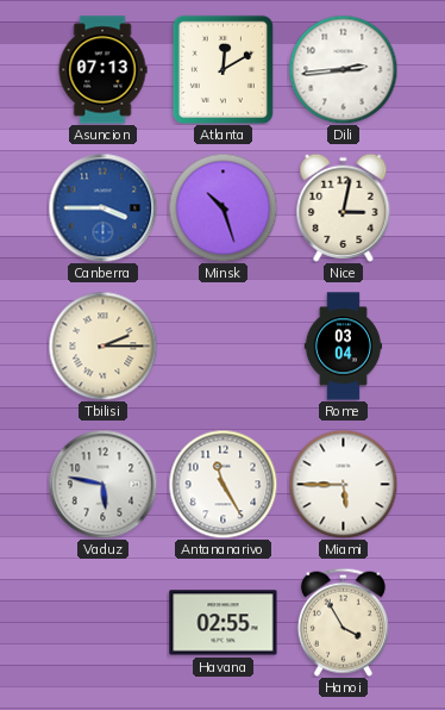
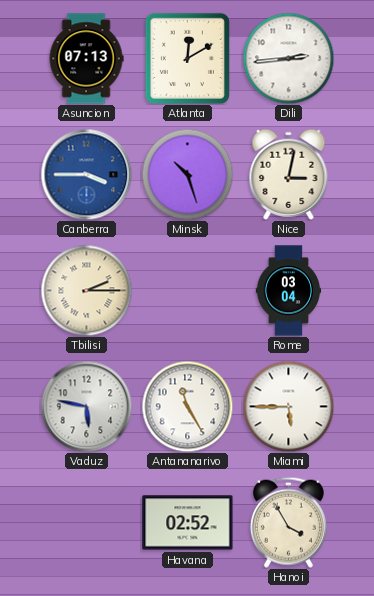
Havana: 02:55 -> 02:52 (188, 523)
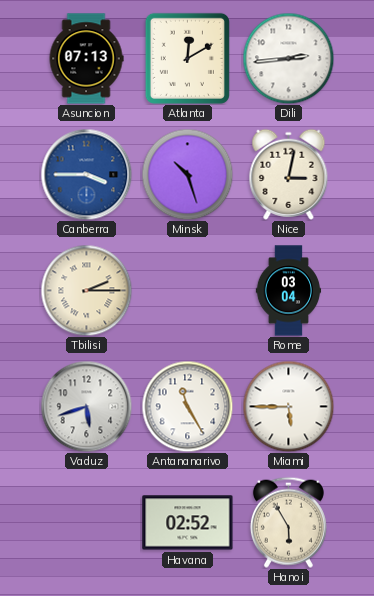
Vaduz: 5:47 -> 5:42 (86, 406)
Hanoi: 3:55 -> 5:55 (288, 522)
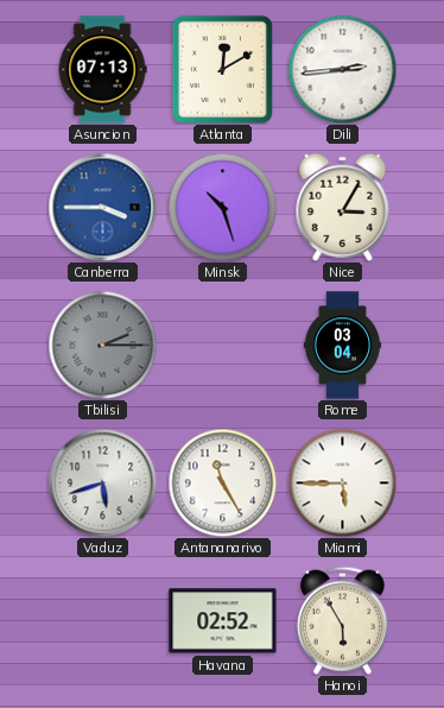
Nice: 3:02 -> 3:05 (343, 207)
Tbilisi dial: cream -> grey (102, 344)
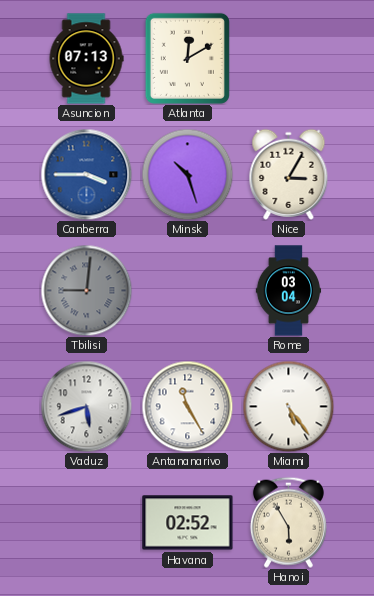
Dili: 2:44 -> none (342, 69)
Tbilisi: 2:15 -> 9:01 (86, 290)
Miami: 5:45 -> 5:24 (288, 406)
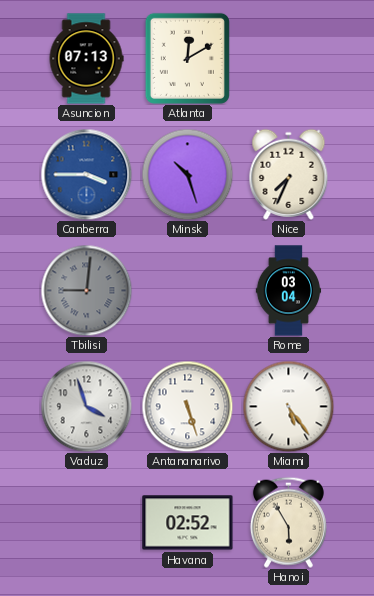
Nice: 3:05 -> 7:34 (289, 174)
Vaduz: 5:42 -> 3:57 (86, 406)
Antananarivo: 11:25 -> 5:27 (187, 406)
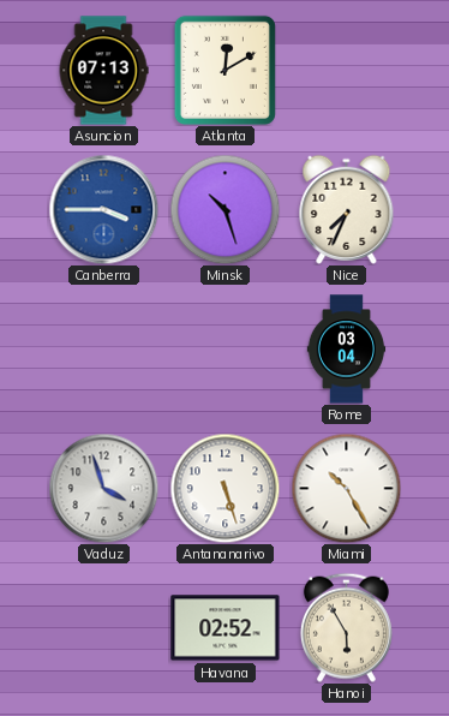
Tbilisi: 9:01 -> none (86, 290)
Miami: 5:24 -> 10:25 (346, 488)
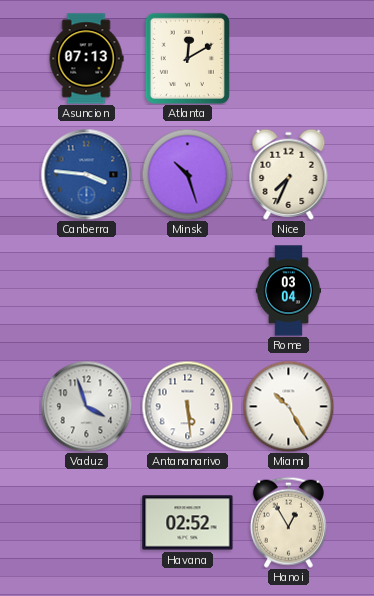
Canberra: 3:45 -> 3:46 (86, 174)
Antananarivo: 5:27 -> 5:29 (187, 406)
Hanoi: 5:55 -> 12:55 (288, 522)
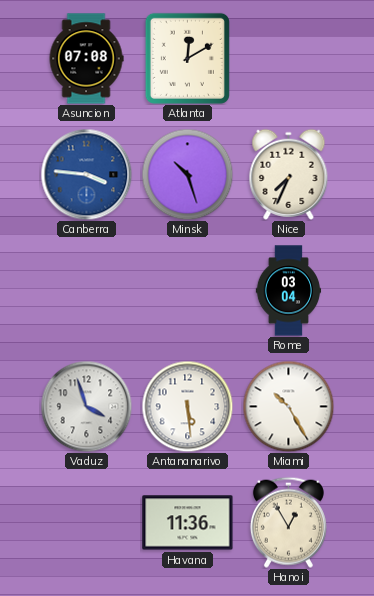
Asuncion: 07:13 -> 07:08 (86, 59)
Havana: 02:52 -> 11:36 (188, 523)
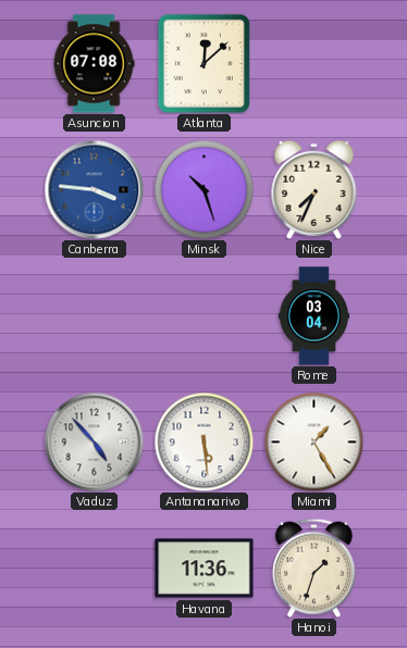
Atlanta: 12:10 -> 12:08 (203, 63)
Vaduz: 3:57 -> 4:53 (94, 441)
Miami: 10:25 -> 1:25 (313, 441)
Hanoi: 12:55 -> 1:33 (313, 568)
